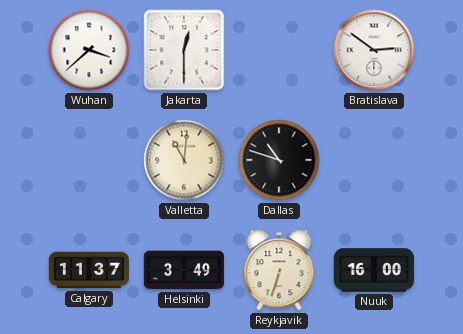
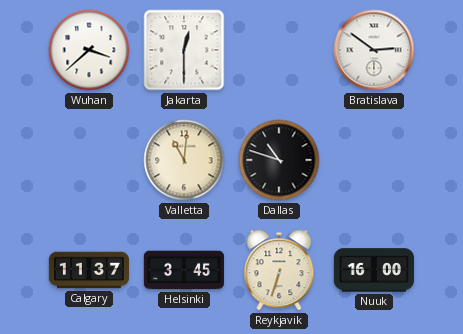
Helsinki: 3:49 -> 3:45 (184, 270)
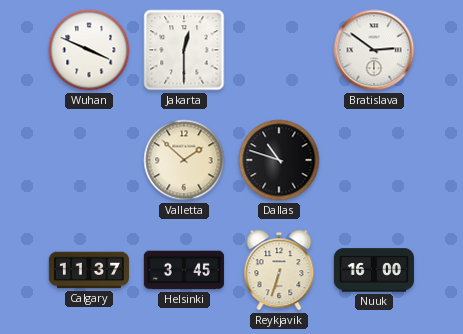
Wuhan: 3:38 -> 3:49 (89, 50)
Valletta: 11:01 -> 1:52 (184, 160)
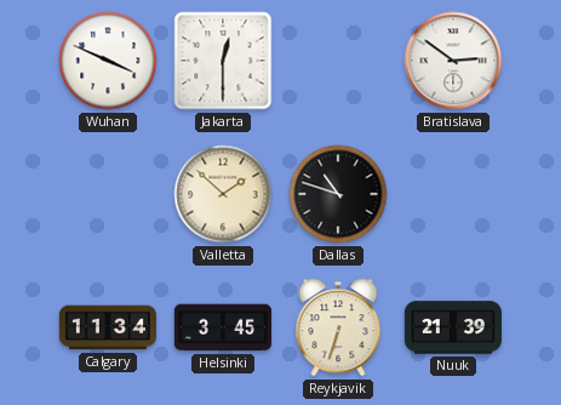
Calgary: 11:37 -> 11:34 (108, 327)
Nuuk: 16:00 -> 21:39 (453, 327)
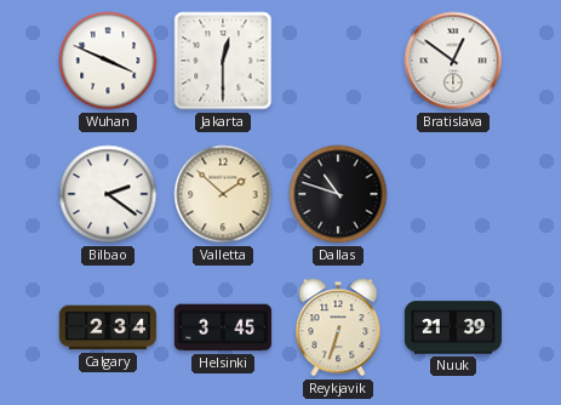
Bratislava: 2:51 -> 12:51 (453, 61)
Bilbao: none -> 2:21 (108, 194)
Calgary: 11:34 -> 2:34 (108, 327)
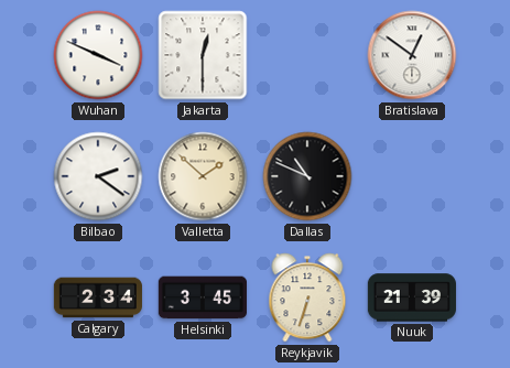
Dallas: 10:48 -> 10:49 (307, 176)
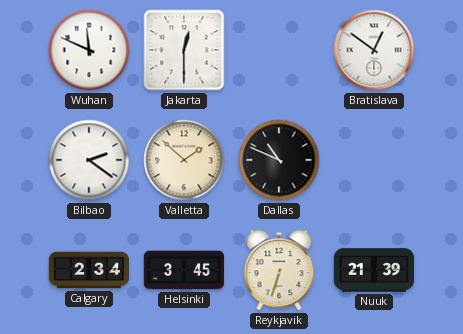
Wuhan: 3:49 -> 11:49 (89, 50)
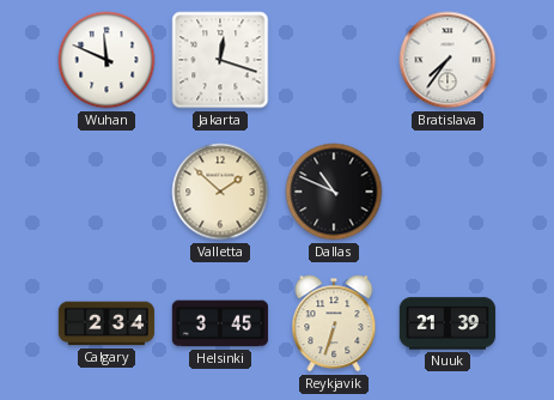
Jakarta: 12:30 -> 12:18 (220, 60)
Bratislava: 12:51 -> 7:36 (448, 60)
Bilbao: 2:21 -> none (89, 160)
